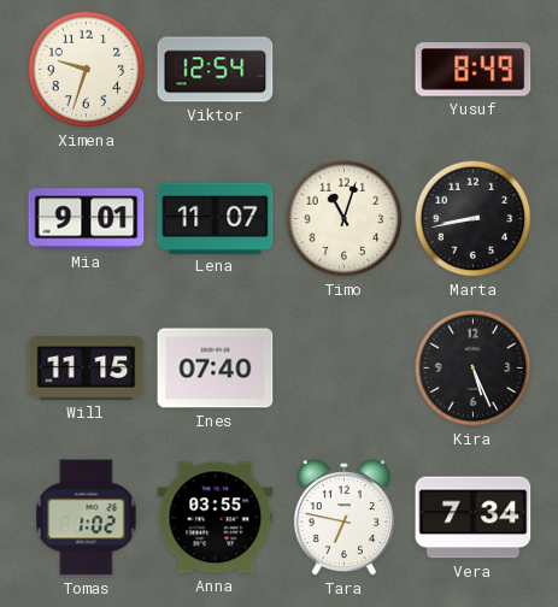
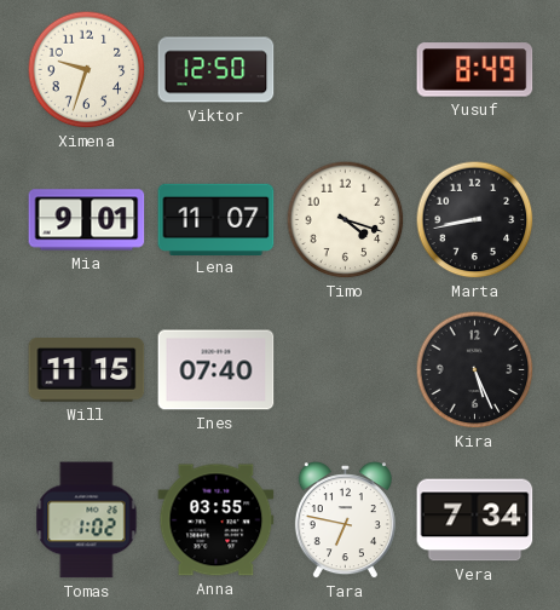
Viktor: 12:54 -> 12:50 (217, 70)
Timo: 11:03 -> 4:18 (346, 220)
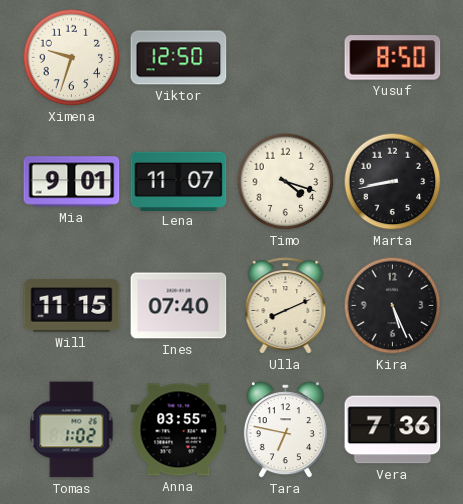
Yusuf: 8:49 -> 8:50 (393, 58)
Ulla: none -> 8:11 (286, 306)
Vera: 7:34 -> 7:36 (393, 430)
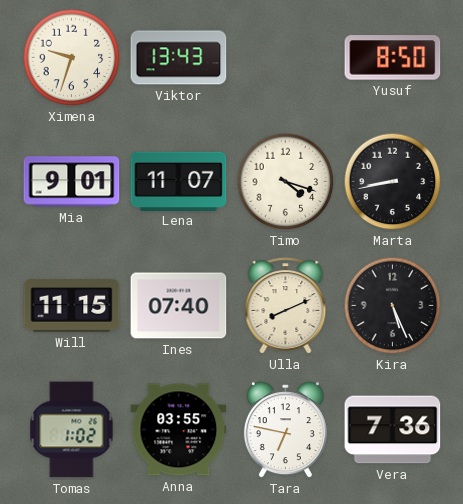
Viktor: 12:50 -> 13:43 (179, 58)
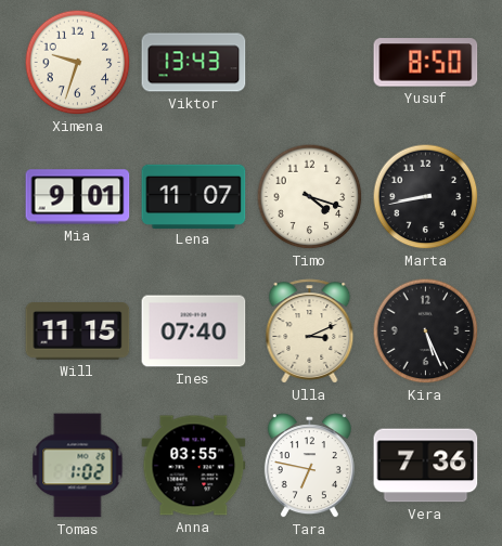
Ulla: 8:11 -> 3:11 (310, 331)
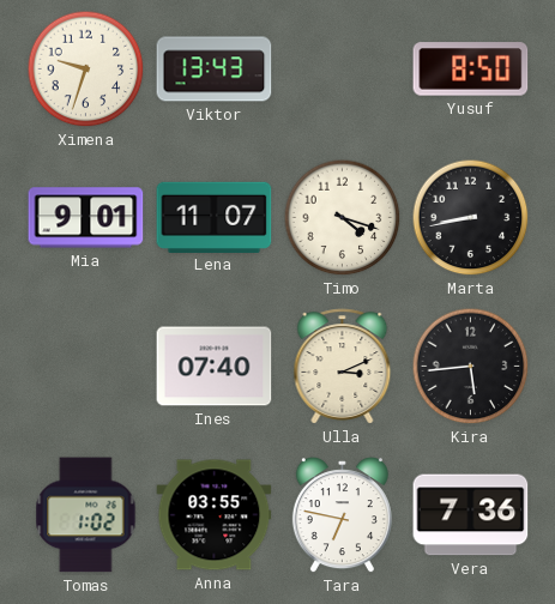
Will: 11:15 -> none (78, 331)
Kira: 5:26 -> 5:44 (471, 367)
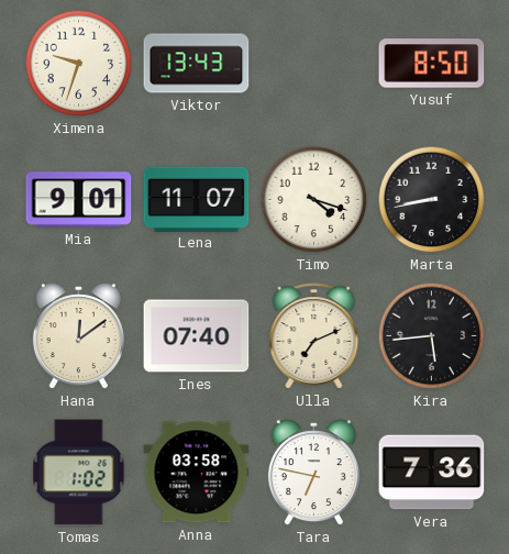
Hana: none -> 12:09 (78, 336)
Ulla: 3:11 -> 7:11 (314, 336)
Anna: 03:55 -> 03:58 (197, 473)
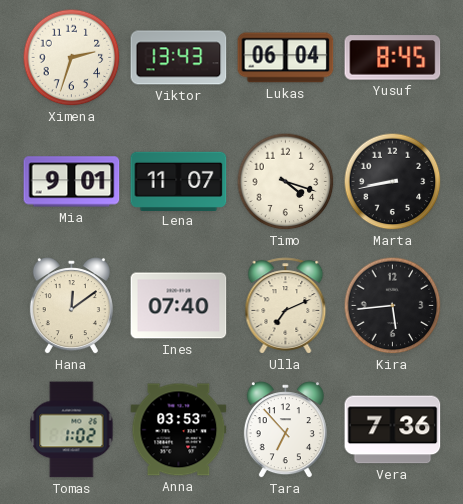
Ximena: 9:33 -> 2:33 (72, 58)
Lukas: none -> 06:04 (286, 58)
Yusuf: 8:50 -> 8:45 (393, 58)
Anna: 03:58 -> 03:53 (179, 430)
Tara: 6:47 -> 6:53 (285, 430)
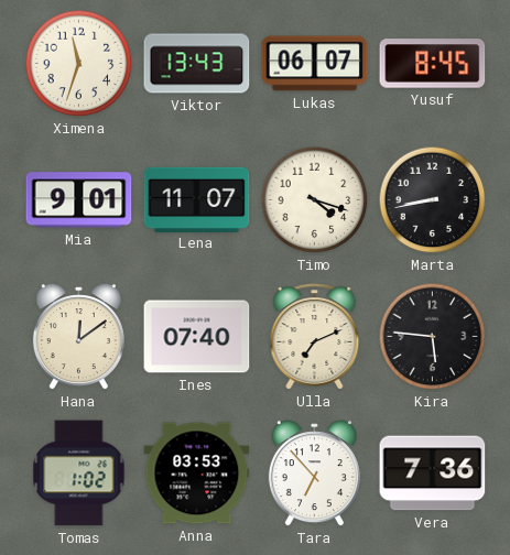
Ximena: 2:33 -> 11:33 (79, 64)
Lukas: 06:04 -> 06:07 (315, 64)
Kira: 5:44 -> 5:46 (433, 337)
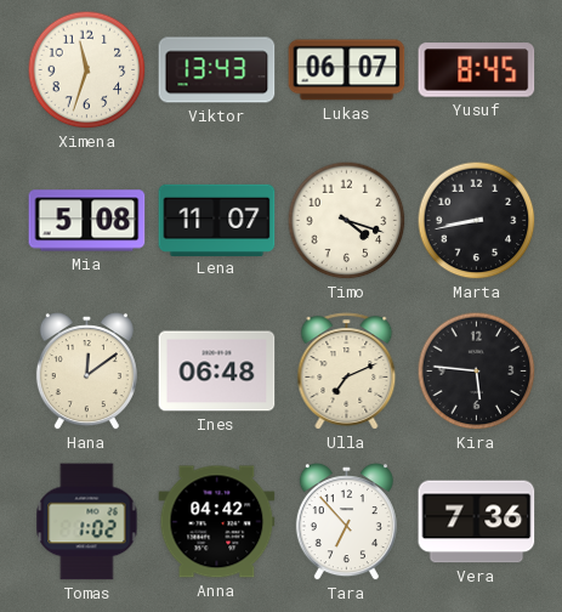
Mia: 9:01 -> 5:08 (87, 221)
Ines: 07:40 -> 06:48 (217, 372)
Anna: 03:53 -> 04:42 (217, 522)
